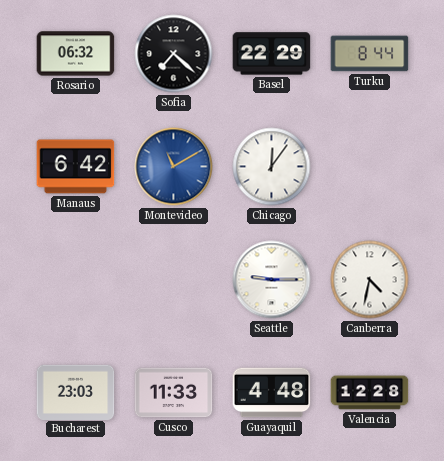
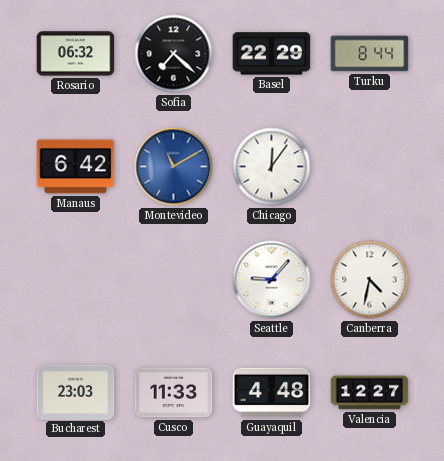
Seattle: 9:15 -> 9:07 (272, 280)
Valencia: 12:28 -> 12:27 (370, 393)
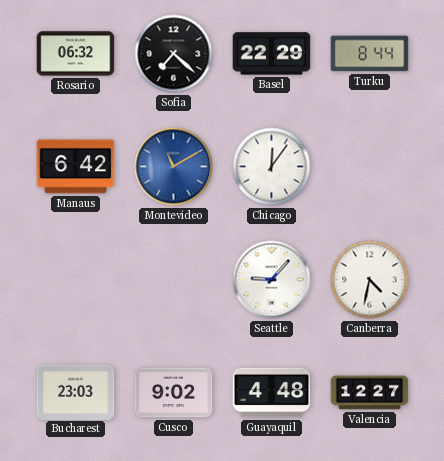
Cusco: 11:33 -> 9:02 (174, 393)
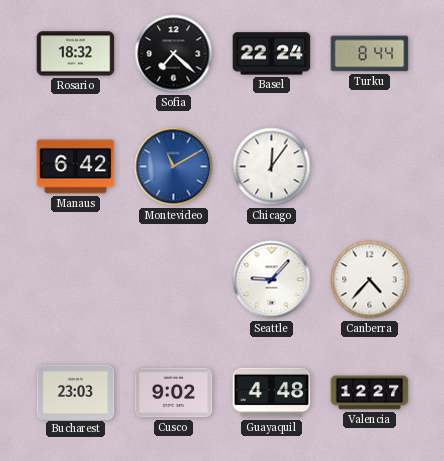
Rosario: 06:32 -> 18:32 (76, 54)
Basel: 22:29 -> 22:24 (272, 54)
Canberra: 4:32 -> 4:37 (370, 280)
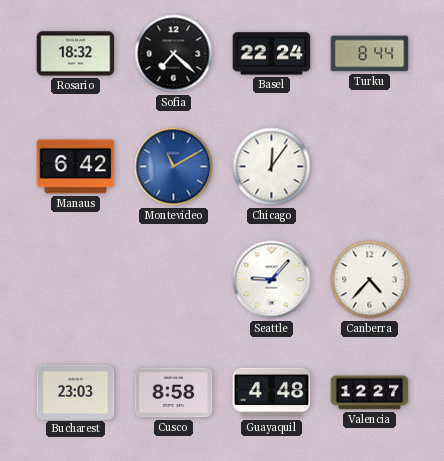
Cusco: 9:02 -> 8:58 (174, 393)
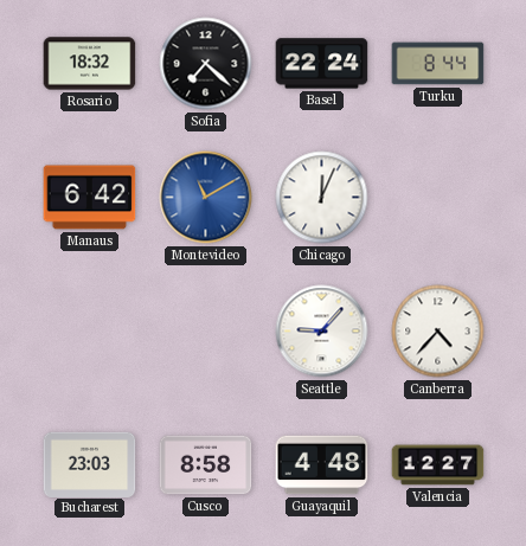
Chicago: 12:06 -> 12:04 (322, 198)
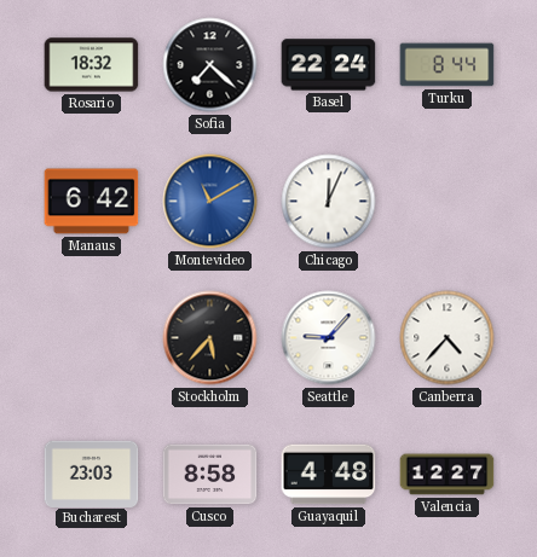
Stockholm: none -> 5:37 (210, 338)
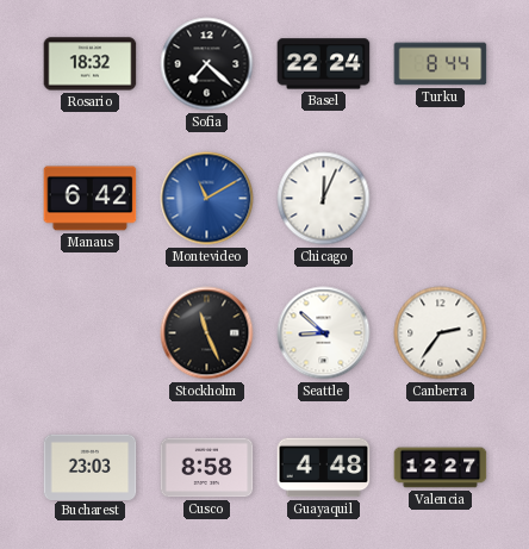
Stockholm: 5:37 -> 11:26 (207, 333)
Seattle: 9:07 -> 8:52 (324, 333)
Canberra: 4:37 -> 2:36 (441, 333)
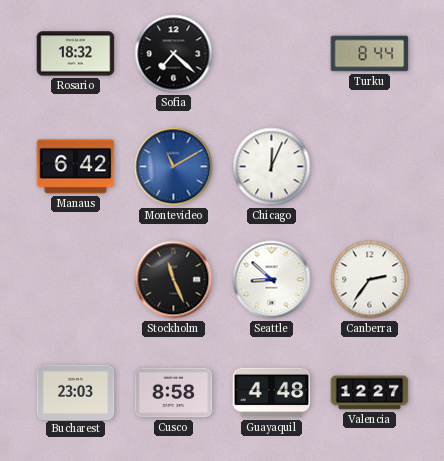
Basel: 22:24 -> none (324, 64)
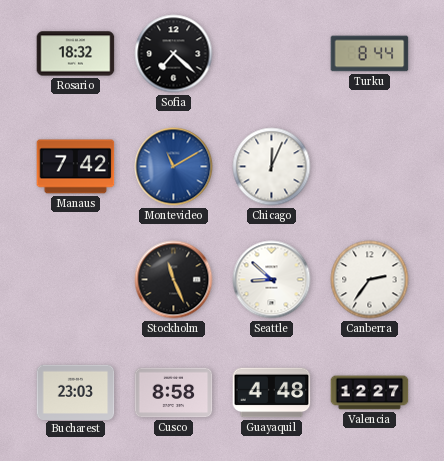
Manaus: 6:42 -> 7:42 (76, 167)
